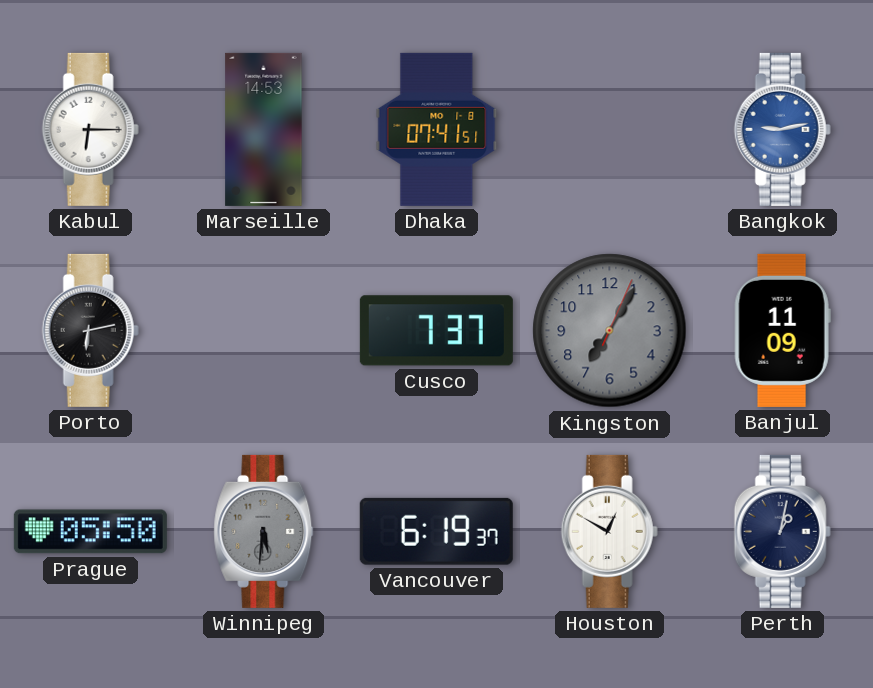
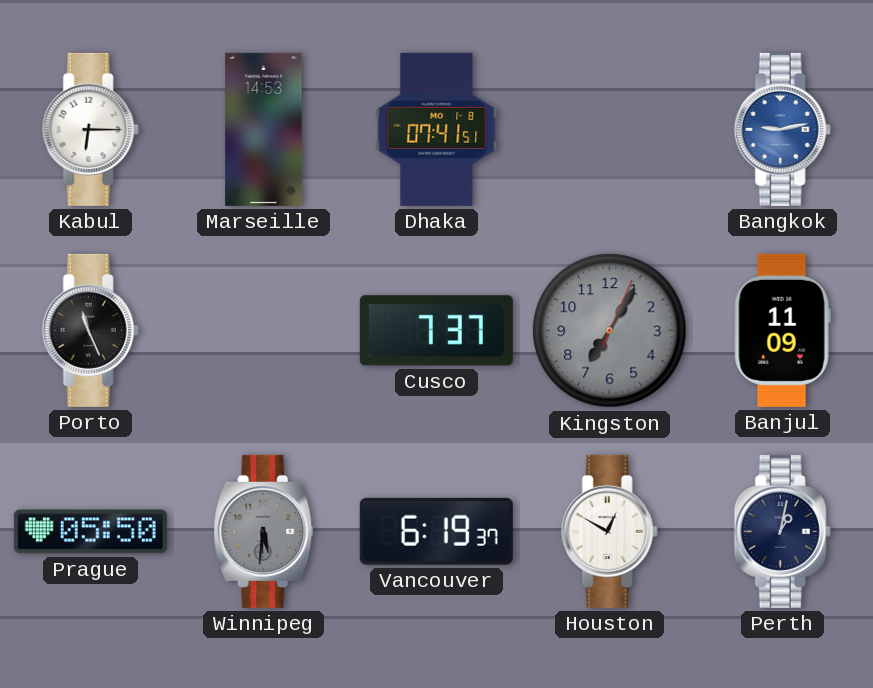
Porto: 6:13 -> 11:26 (90, 330)
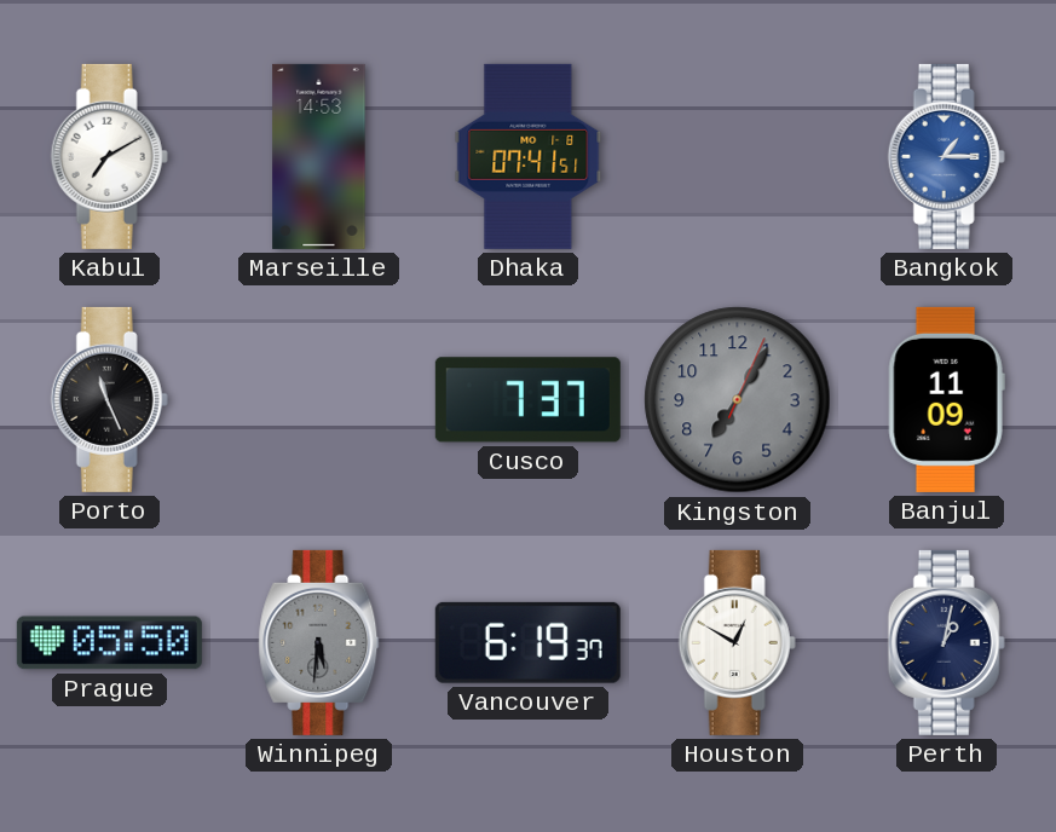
Kabul: 6:15 -> 7:10 (109, 156)
Bangkok: 9:13 -> 1:15 (946, 156)
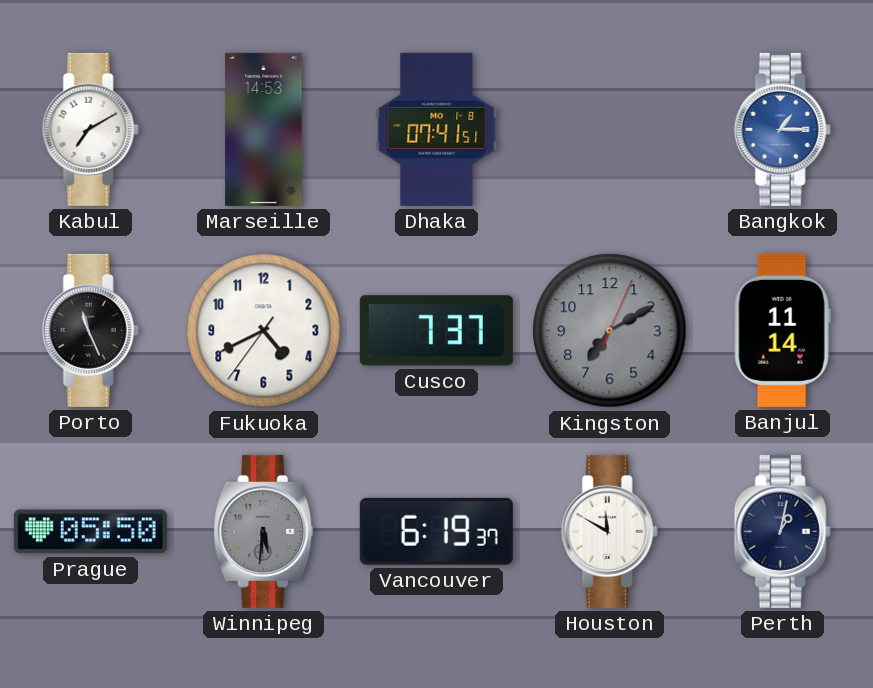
Fukuoka: none -> 4:40 (264, 331)
Kingston: 7:05 -> 7:10 (610, 331)
Banjul: 11:09 -> 11:14 (782, 330)
Houston: 12:50 -> 11:50 (609, 531)
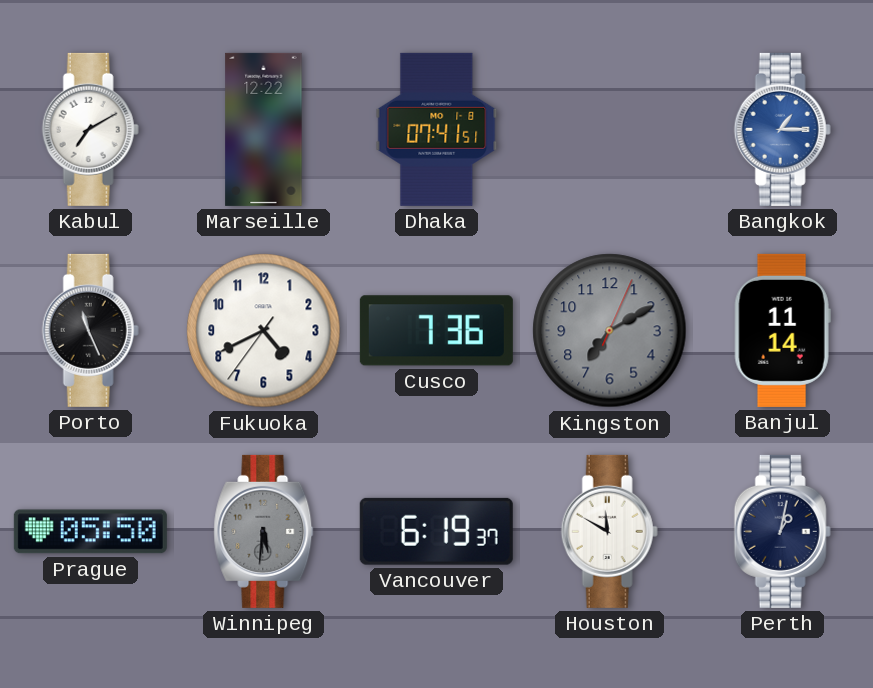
Marseille: 14:53 -> 12:22 (264, 129)
Cusco: 7:37 -> 7:36 (436, 331)
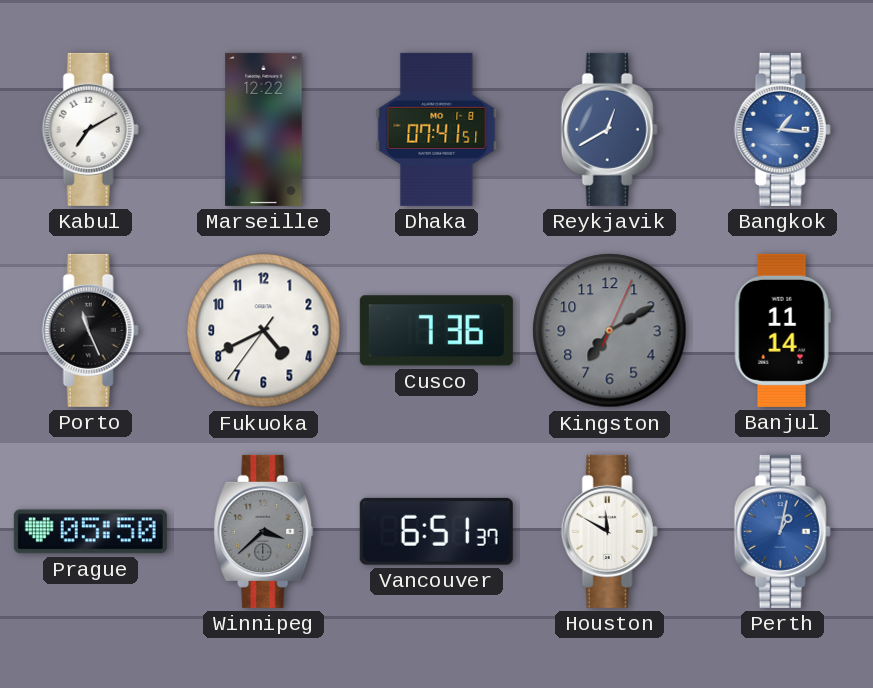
Reykjavik: none -> 12:40 (609, 129)
Bangkok: 1:15 -> 1:16 (782, 129)
Winnipeg: 5:31 -> 3:38 (264, 531)
Vancouver: 6:19 -> 6:51 (436, 531)
Perth dial: navy -> blue (782, 531)
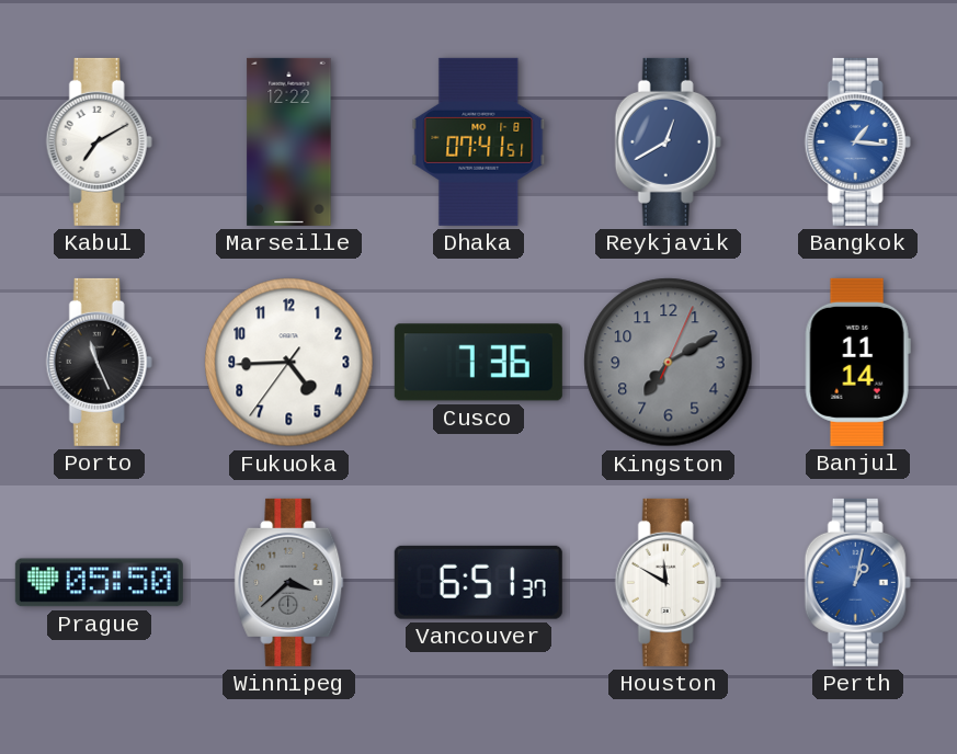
Fukuoka: 4:40 -> 4:44 (289, 363)
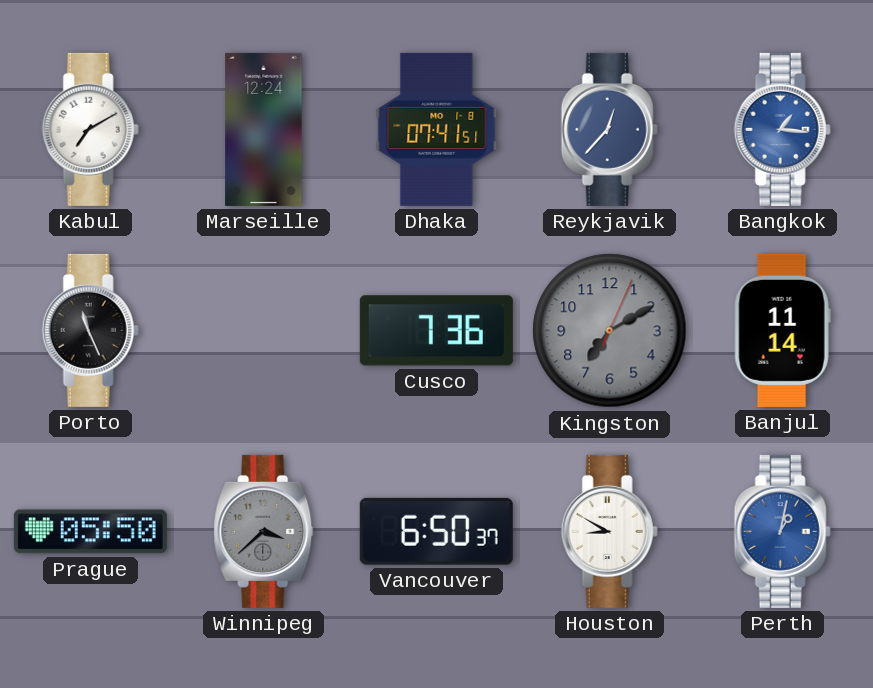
Marseille: 12:22 -> 12:24 (264, 129)
Reykjavik: 12:40 -> 12:37 (609, 129)
Fukuoka: 4:44 -> none (289, 363)
Vancouver: 6:51 -> 6:50 (436, 531)
Houston: 11:50 -> 8:50 (609, 531)
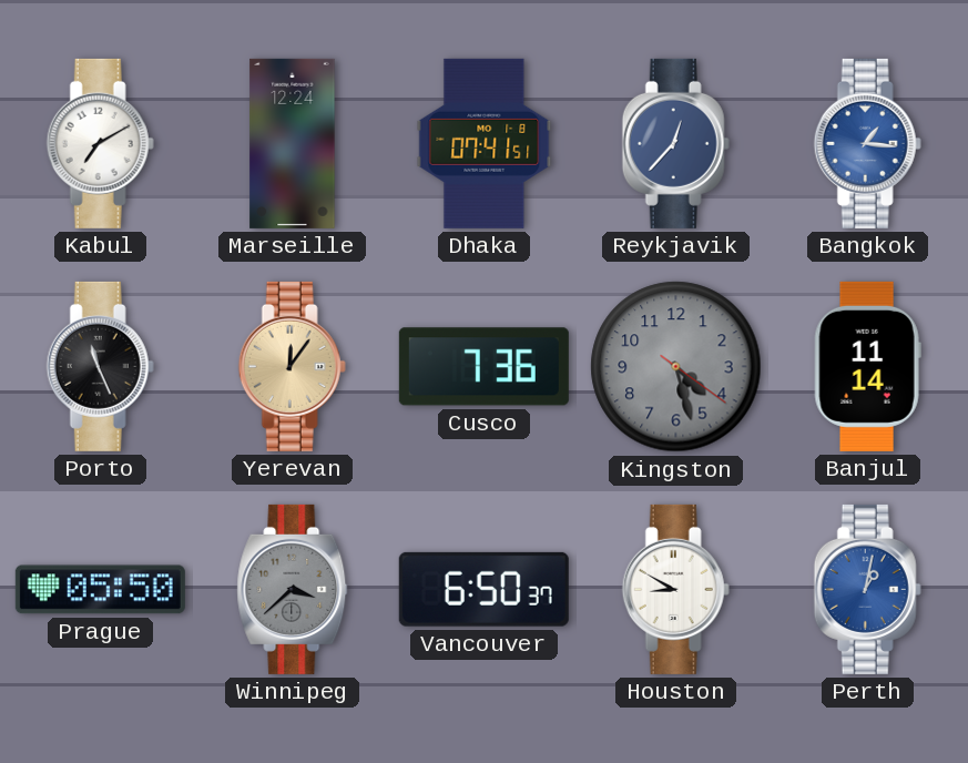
Yerevan: none -> 12:06 (292, 366)
Kingston: 7:10 -> 4:27 (676, 367)
